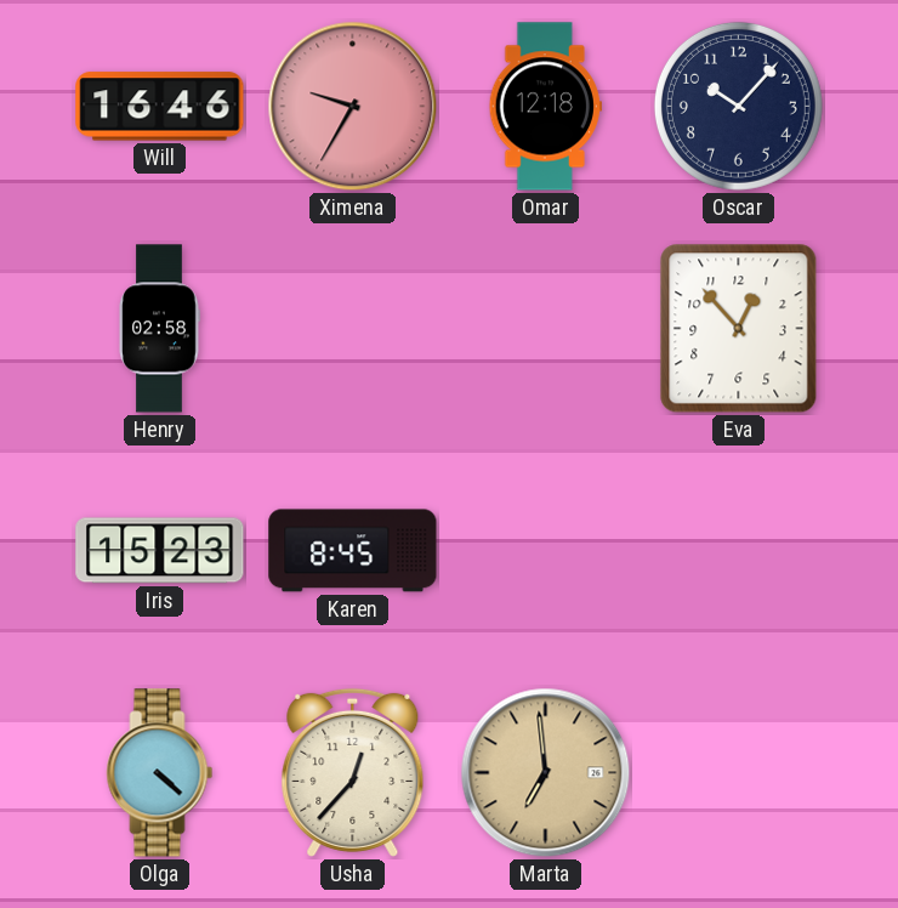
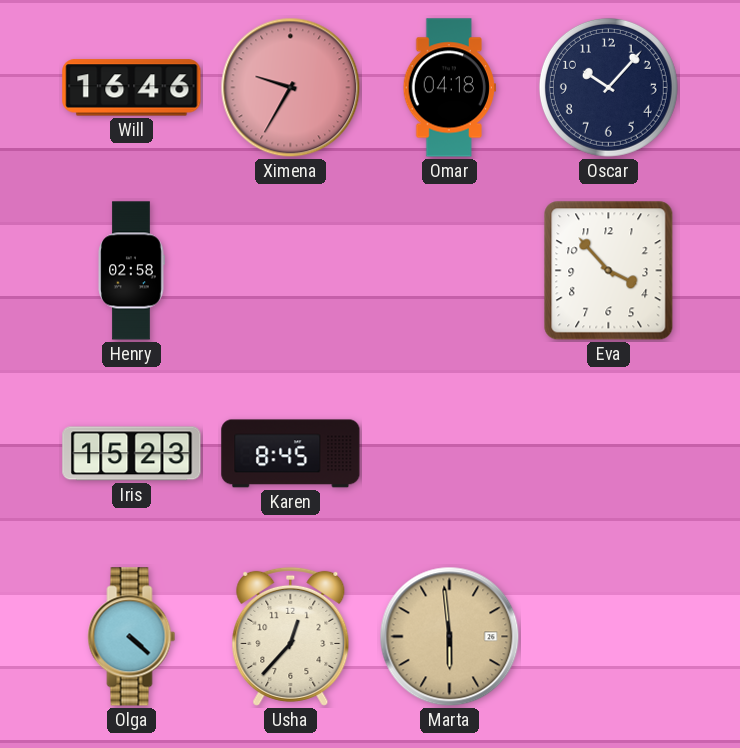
Omar: 12:18 -> 04:18 (449, 88)
Eva: 12:53 -> 3:53 (609, 271)
Marta: 6:59 -> 5:59 (450, 637)
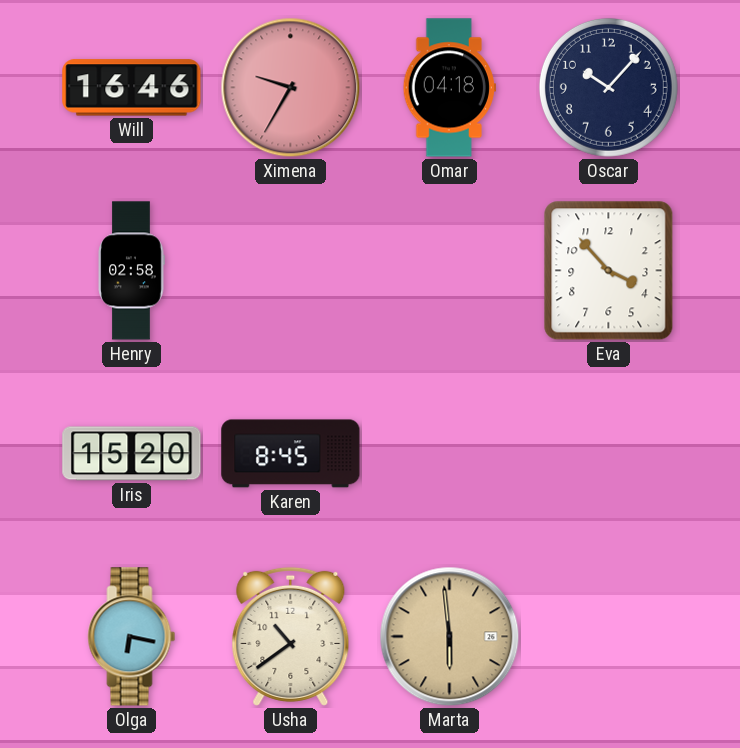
Iris: 15:23 -> 15:20 (132, 454)
Olga: 4:22 -> 6:17 (132, 637)
Usha: 12:37 -> 10:39 (291, 636)
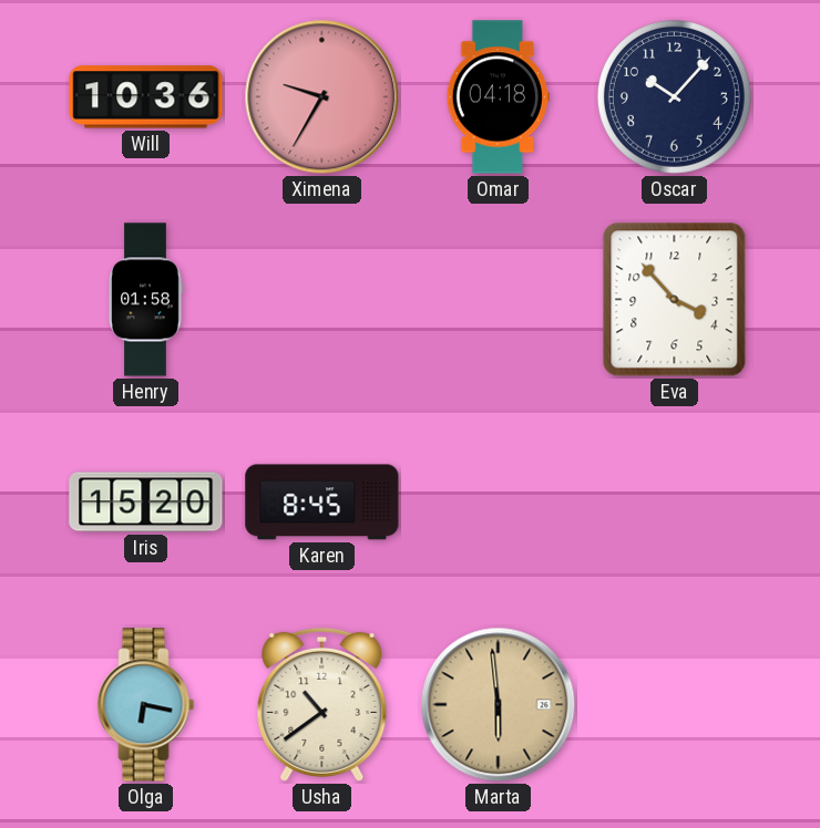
Will: 16:46 -> 10:36 (146, 97)
Henry: 02:58 -> 01:58 (145, 300)
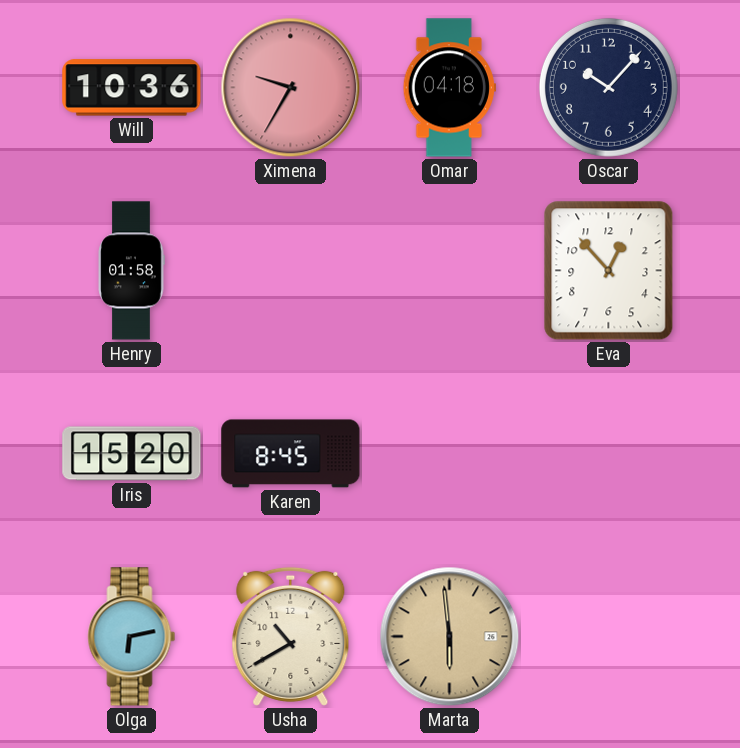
Eva: 3:53 -> 12:53 (609, 271)
Olga: 6:17 -> 6:13 (132, 637)
Usha: 10:39 -> 10:40 (291, 636)
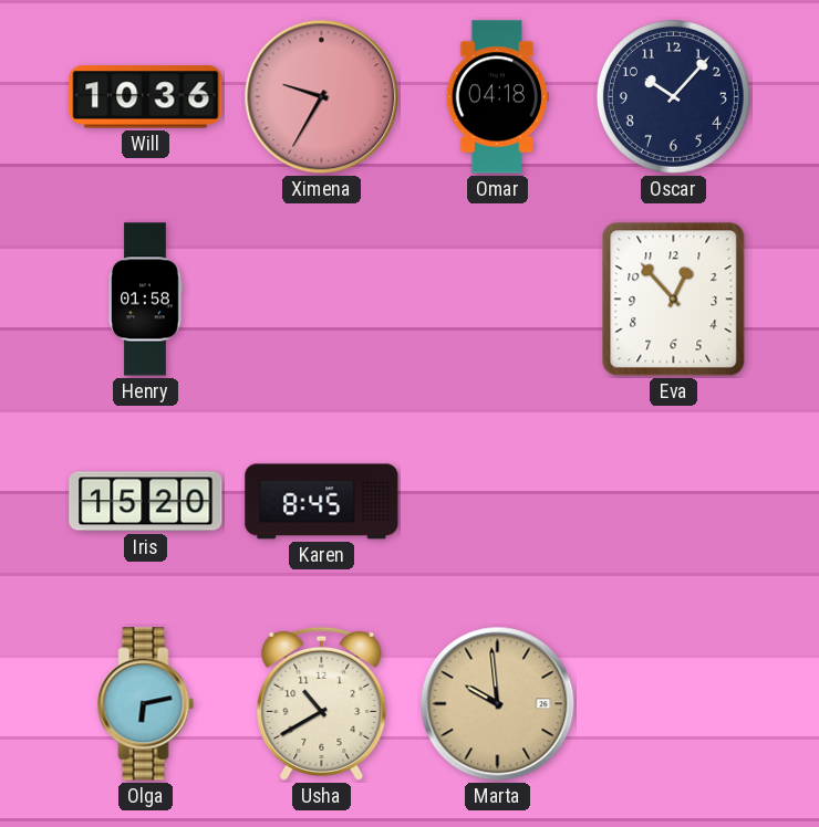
Marta: 5:59 -> 9:59 (498, 704)
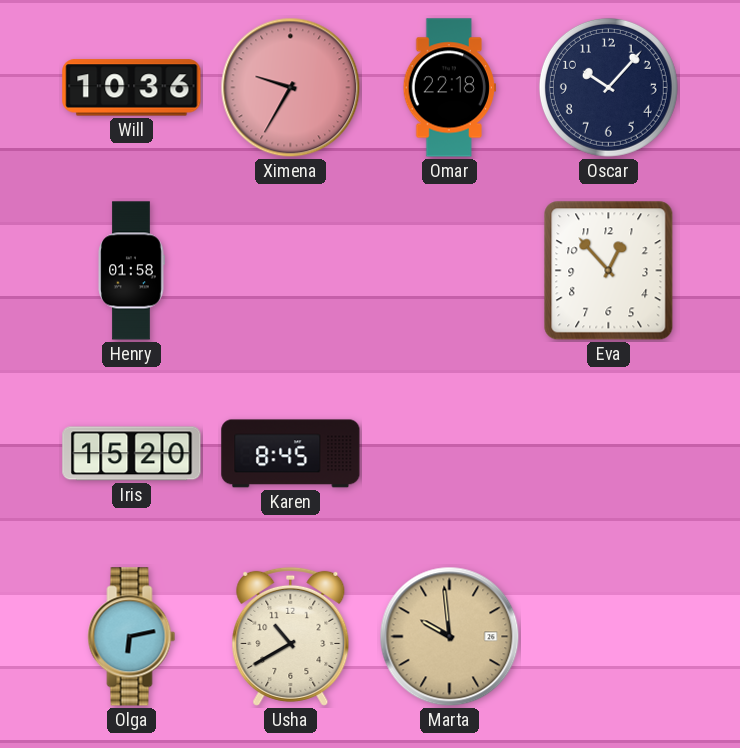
Omar: 04:18 -> 22:18 (449, 88)
